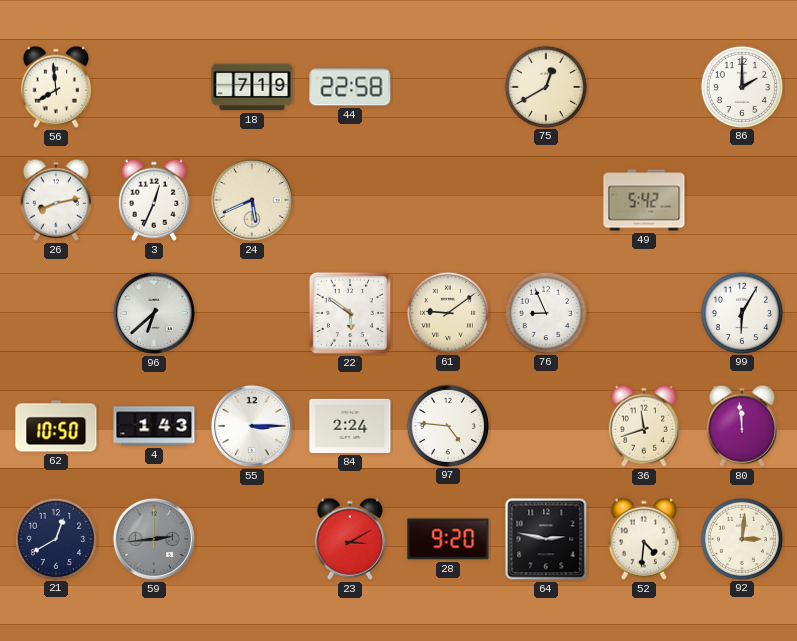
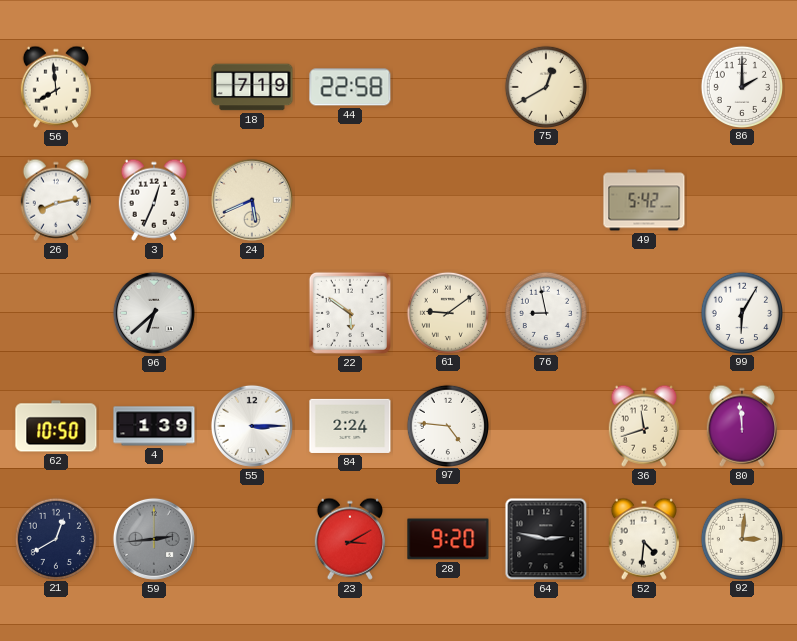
76: 8:56 -> 8:58 (545, 312)
4: 1:43 -> 1:39 (154, 426)
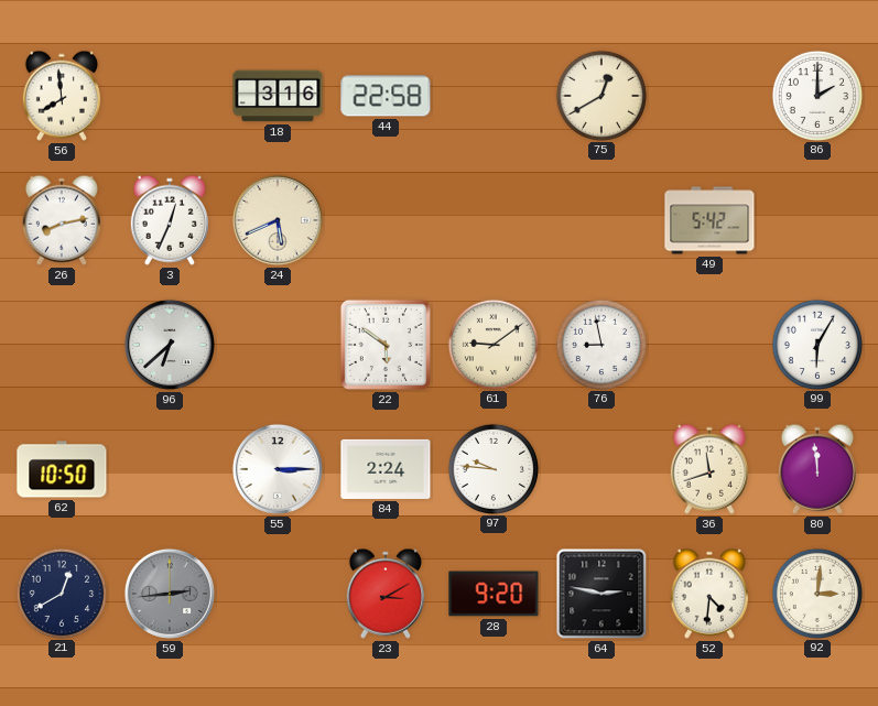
18: 7:19 -> 3:16 (278, 96)
4: 1:39 -> none (154, 426)
97: 4:46 -> 9:46 (492, 468)
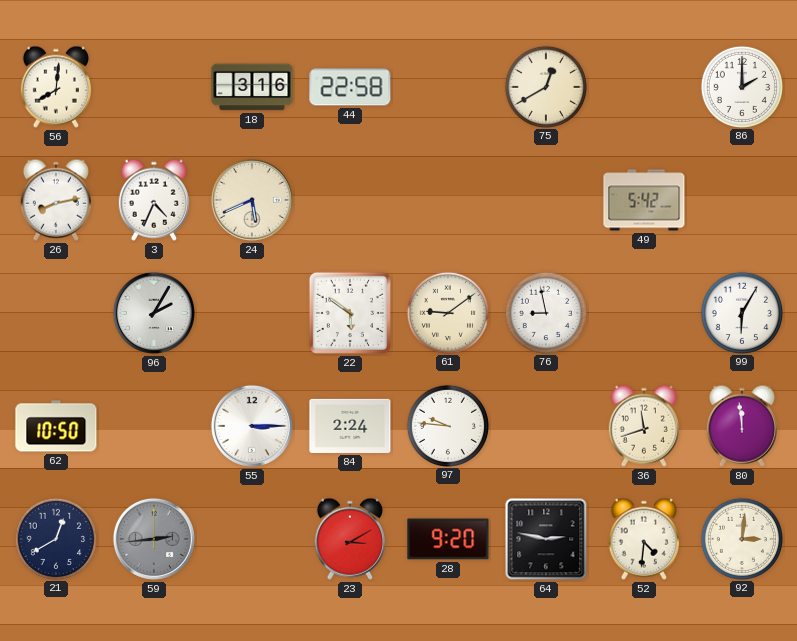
56: 7:59 -> 8:01 (56, 87)
3: 12:34 -> 4:34 (154, 200)
96: 6:38 -> 2:05 (154, 313)
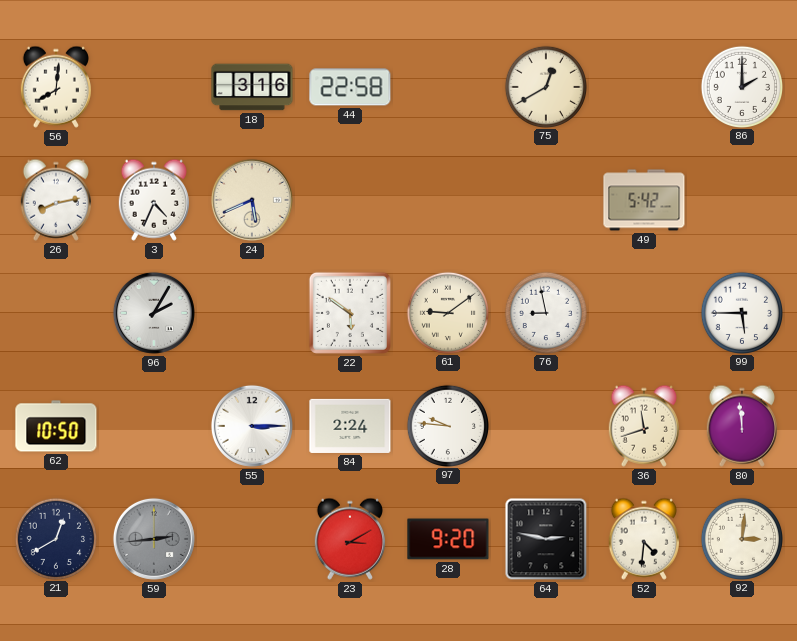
99: 6:05 -> 5:45 (741, 312)
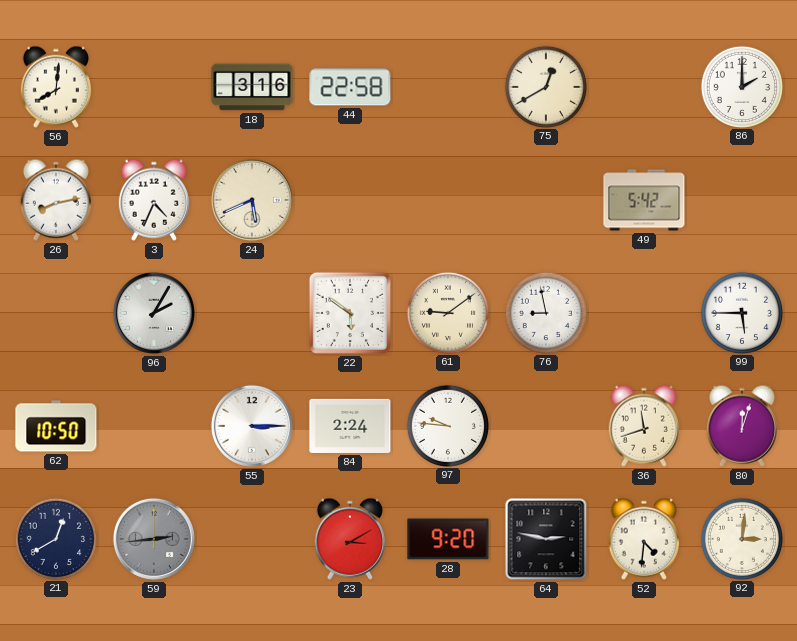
80: 11:59 -> 12:03 (742, 426)
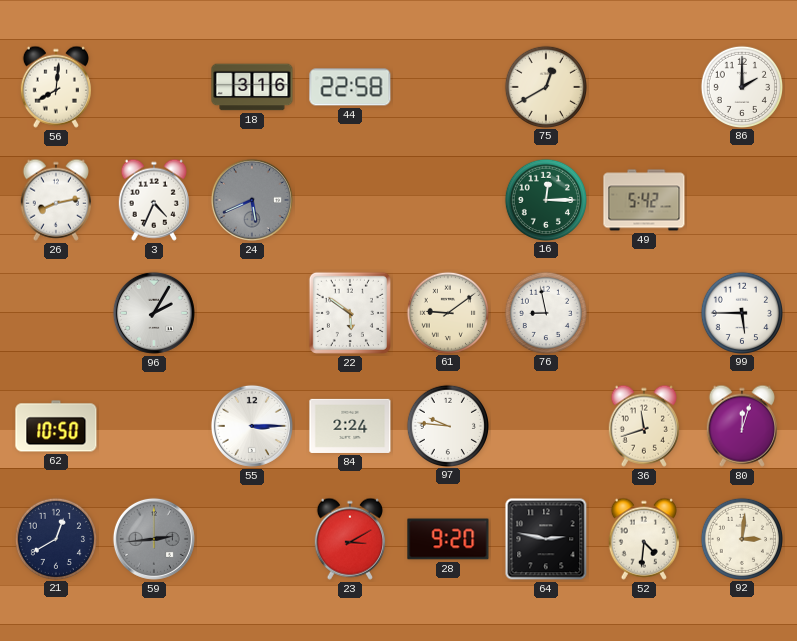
24 dial: cream -> grey (252, 200)
16: none -> 12:15 (545, 199)
